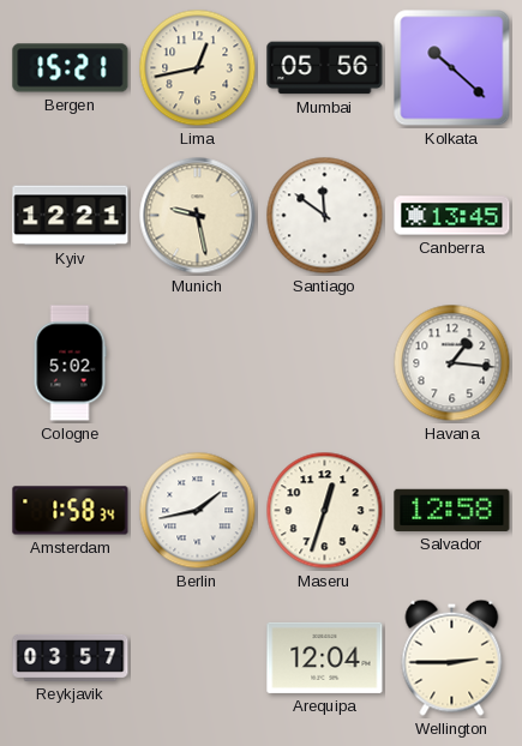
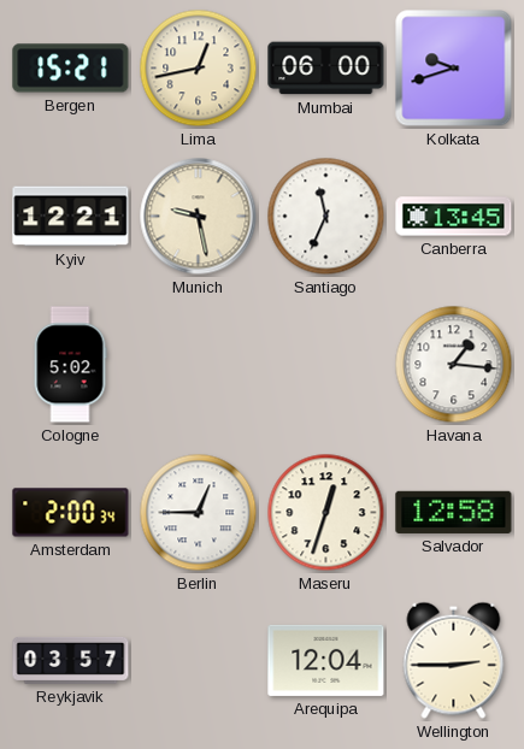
Mumbai: 05:56 -> 06:00 (326, 69)
Kolkata: 10:22 -> 9:42 (454, 69)
Santiago: 11:51 -> 11:34 (326, 217)
Amsterdam: 1:58 -> 2:00 (71, 513)
Berlin: 1:43 -> 12:45 (199, 513)
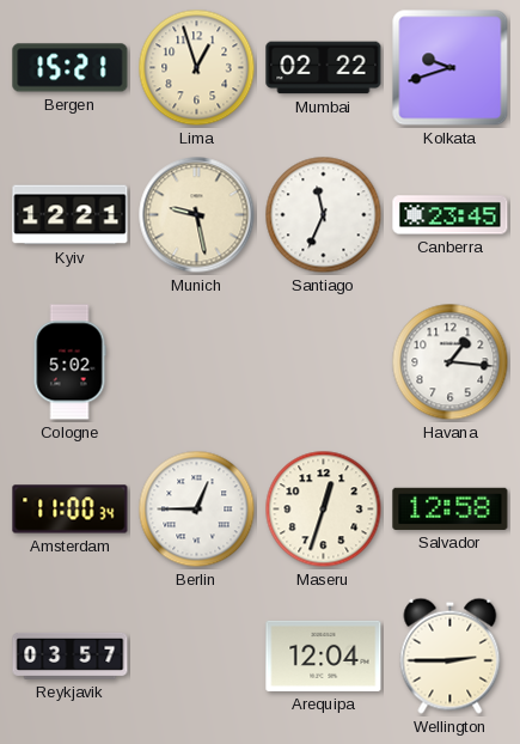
Lima: 12:43 -> 12:57 (197, 68)
Mumbai: 06:00 -> 02:22 (324, 68)
Canberra: 13:45 -> 23:45 (451, 215)
Amsterdam: 2:00 -> 11:00 (71, 510)
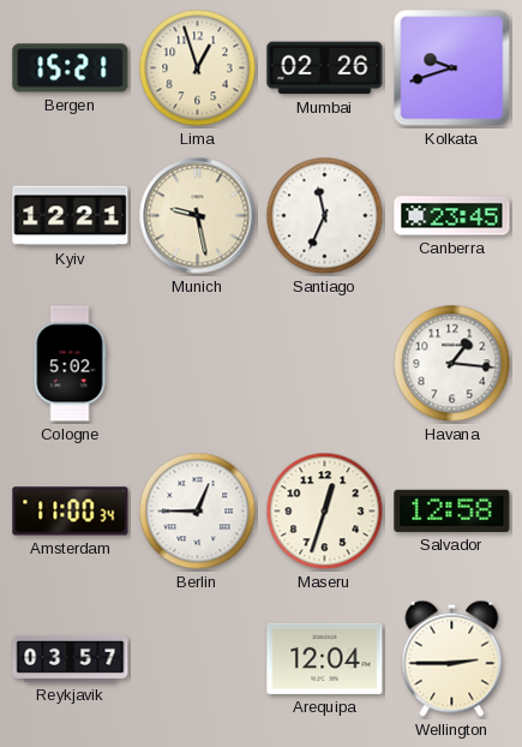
Mumbai: 02:22 -> 02:26 (325, 68)
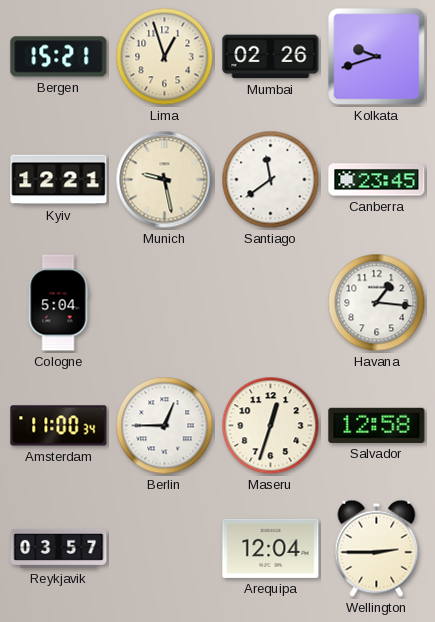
Santiago: 11:34 -> 11:39 (271, 180)
Cologne: 5:02 -> 5:04 (58, 303)
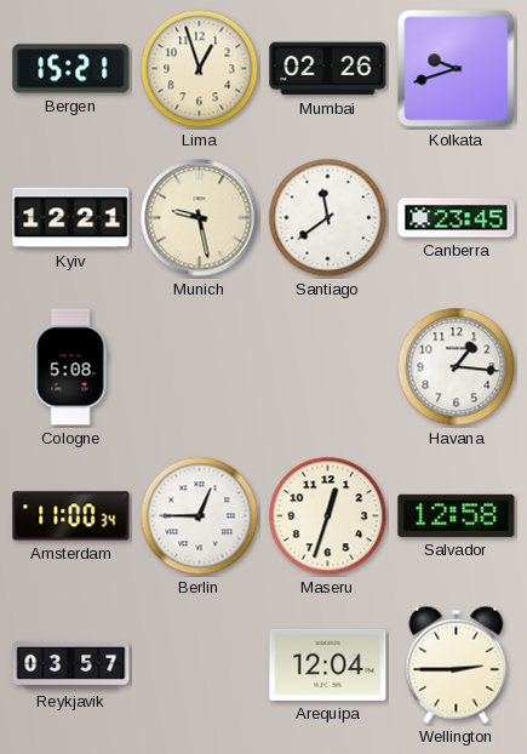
Cologne: 5:04 -> 5:08 (70, 367)
